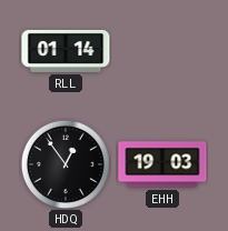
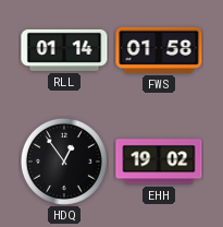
FWS: none -> 01:58 (159, 50)
EHH: 19:03 -> 19:02 (159, 162)
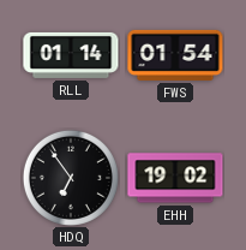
FWS: 01:58 -> 01:54 (175, 55)
HDQ: 12:54 -> 6:54 (71, 178)
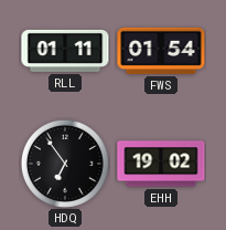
RLL: 01:14 -> 01:11 (65, 51)
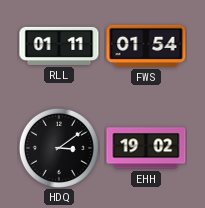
HDQ: 6:54 -> 3:09 (59, 148)
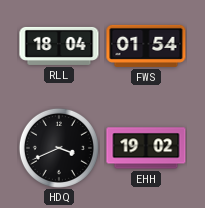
RLL: 01:11 -> 18:04 (59, 46)
HDQ: 3:09 -> 3:41 (59, 148)
